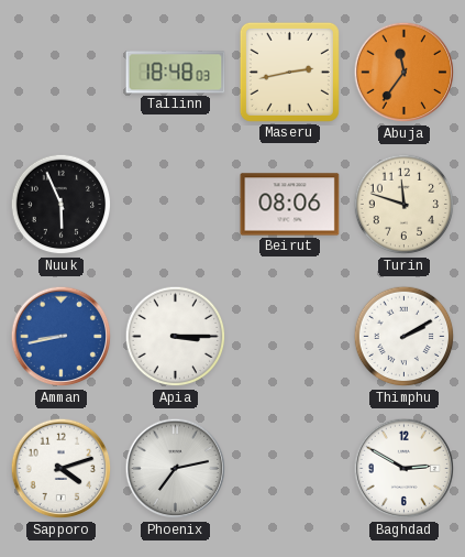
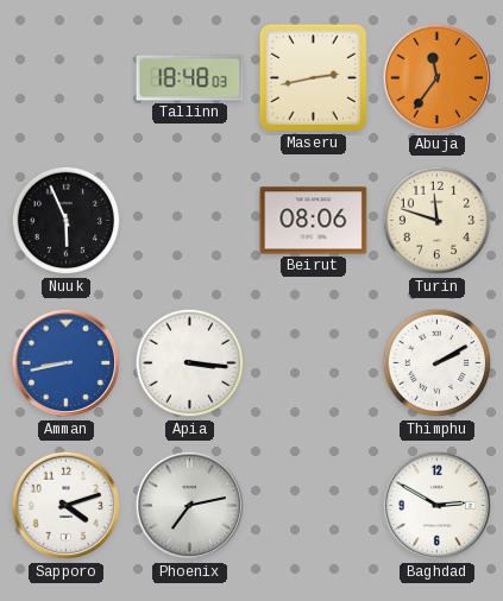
Apia: 3:15 -> 3:16 (190, 363)
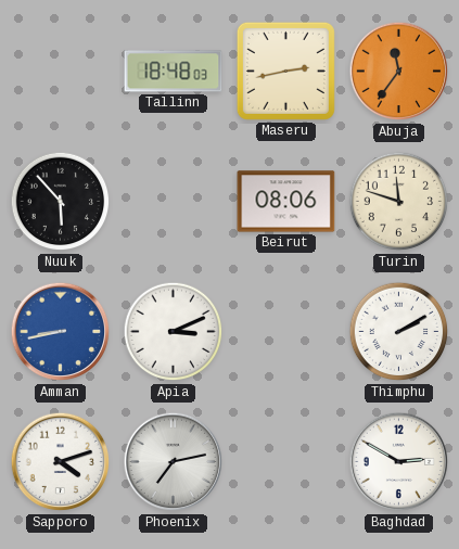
Nuuk: 5:56 -> 5:53 (61, 202)
Apia: 3:16 -> 3:11 (174, 332)
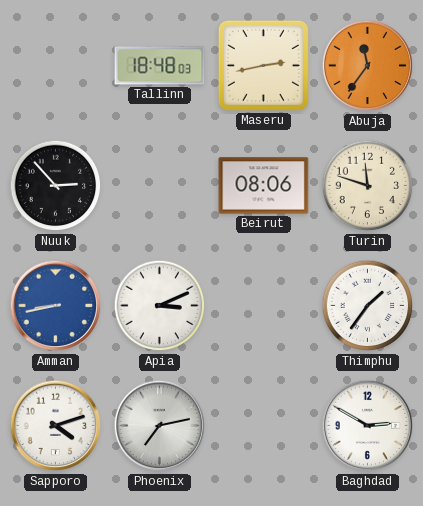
Nuuk: 5:53 -> 2:53 (56, 186)
Thimphu: 2:10 -> 1:36 (368, 306)
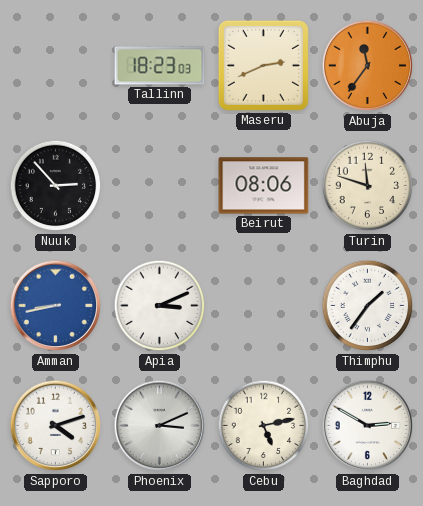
Tallinn: 18:48 -> 18:23 (160, 66)
Maseru: 2:43 -> 2:41 (263, 65)
Phoenix: 7:13 -> 3:11 (160, 426)
Cebu: none -> 5:13 (264, 426)
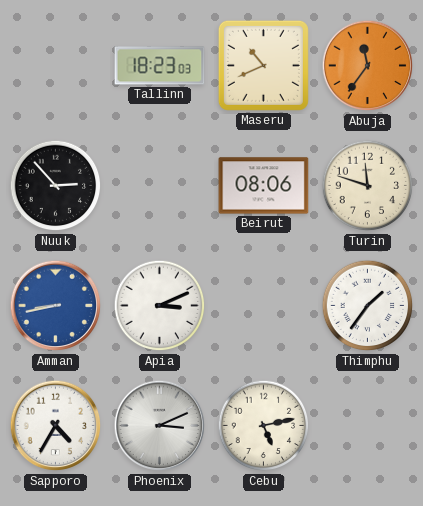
Maseru: 2:41 -> 10:41 (263, 65)
Sapporo: 4:12 -> 4:35 (56, 426)
Baghdad: 2:50 -> none (368, 426)
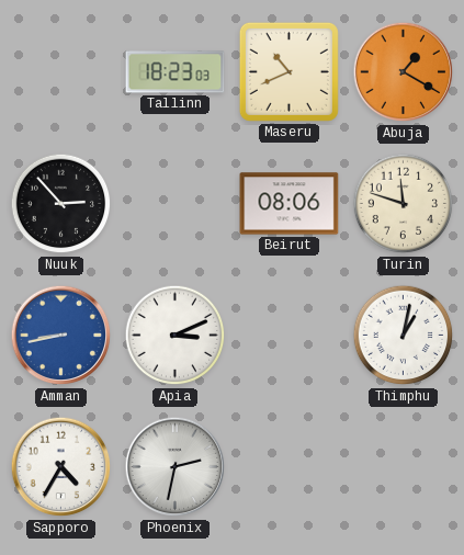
Abuja: 11:36 -> 1:20 (404, 72)
Thimphu: 1:36 -> 1:02 (404, 336)
Phoenix: 3:11 -> 2:32 (176, 467)
Cebu: 5:13 -> none (264, 426)
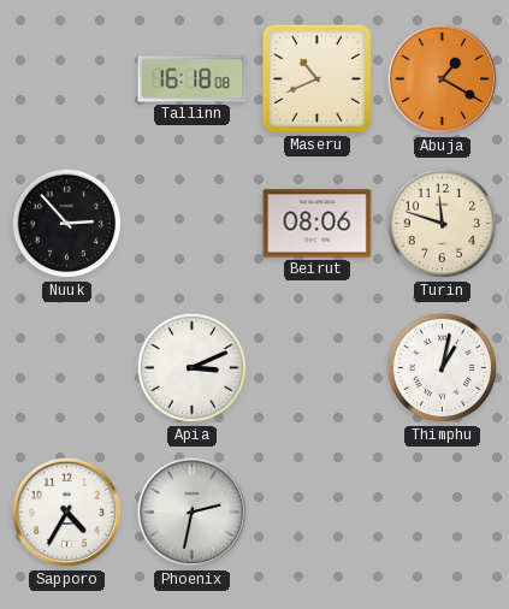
Tallinn: 18:23 -> 16:18 (193, 79)
Amman: 8:43 -> none (61, 336)
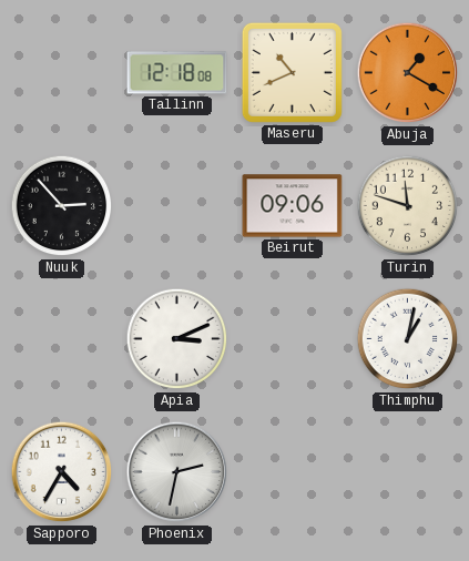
Tallinn: 16:18 -> 12:18 (177, 73)
Beirut: 08:06 -> 09:06 (293, 206)
